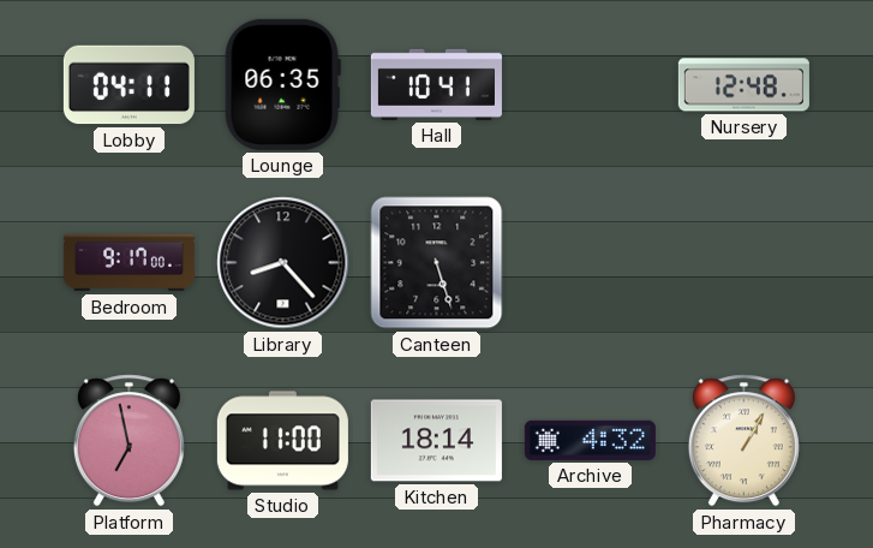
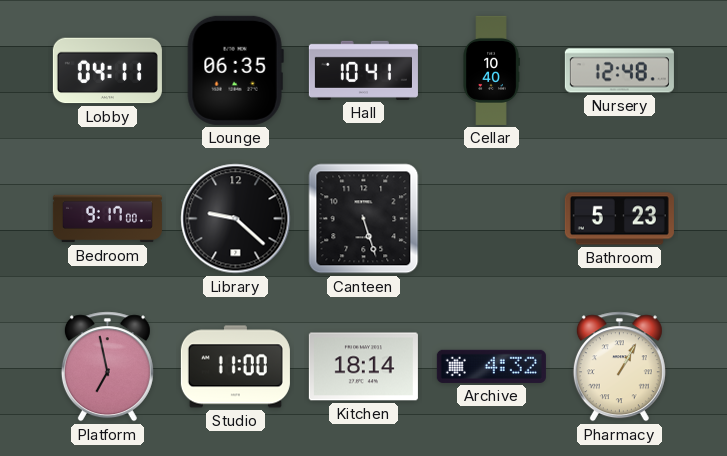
Cellar: none -> 10:40 (491, 70)
Library: 8:23 -> 9:22 (236, 219)
Bathroom: none -> 5:23 (619, 219)
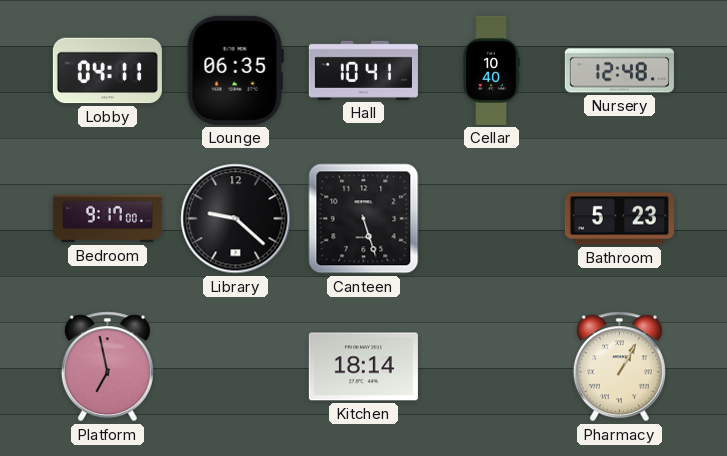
Studio: 11:00 -> none (235, 367)
Archive: 4:32 -> none (491, 366)
